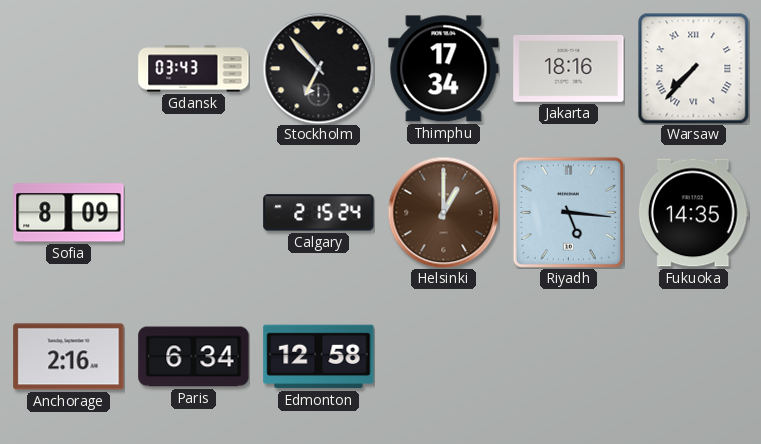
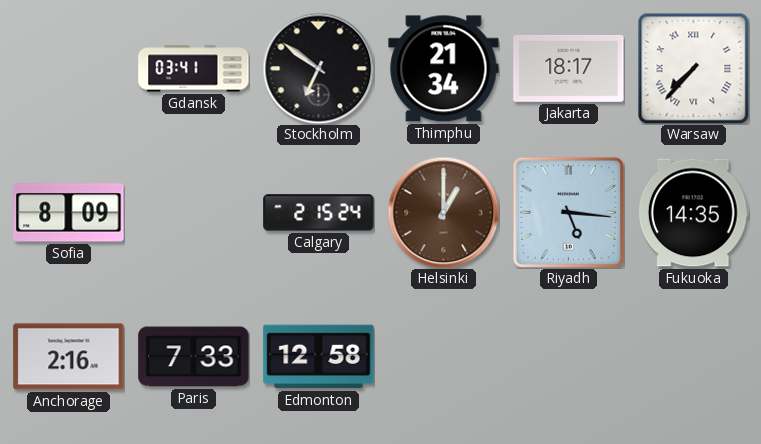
Gdansk: 03:43 -> 03:41 (194, 69)
Stockholm: 6:53 -> 6:51 (318, 68)
Thimphu: 17:34 -> 21:34 (444, 69)
Jakarta: 18:16 -> 18:17 (569, 68)
Paris: 6:34 -> 7:33 (194, 357)
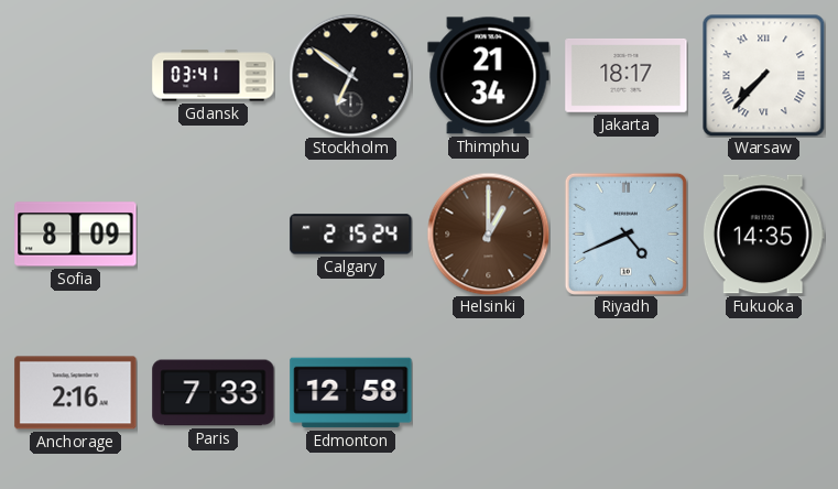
Riyadh: 5:16 -> 4:41 (625, 233)
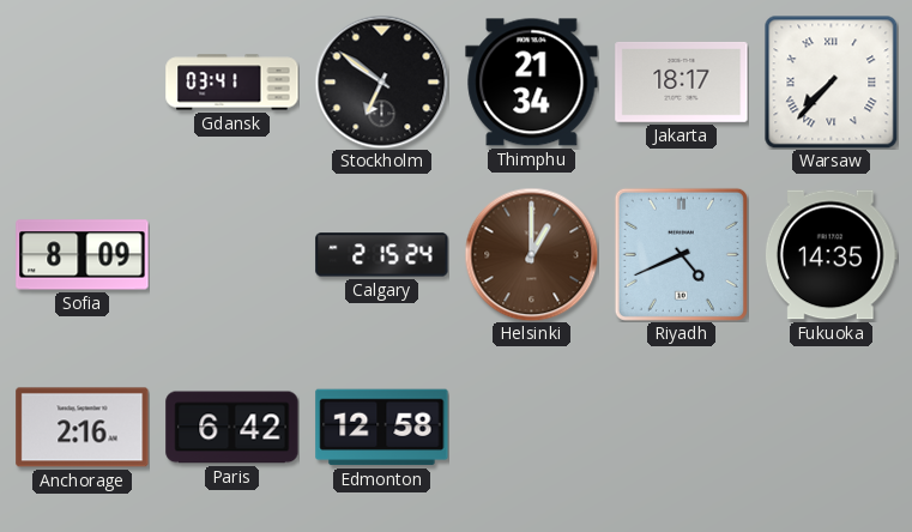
Paris: 7:33 -> 6:42 (232, 428)
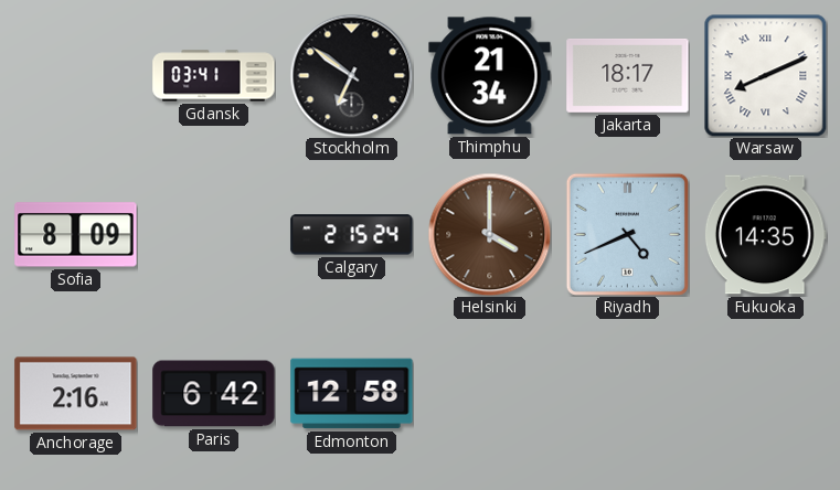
Warsaw: 7:37 -> 8:11 (765, 75)
Helsinki: 1:00 -> 4:00 (489, 234)
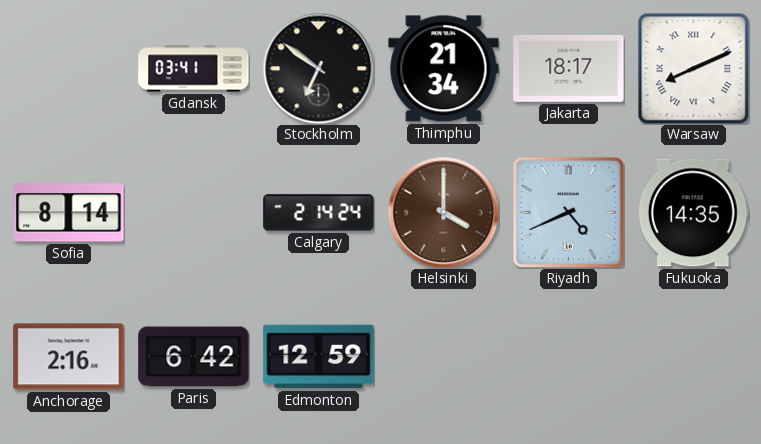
Sofia: 8:09 -> 8:14 (69, 213)
Calgary: 2:15 -> 2:14 (319, 213)
Edmonton: 12:58 -> 12:59 (319, 357)
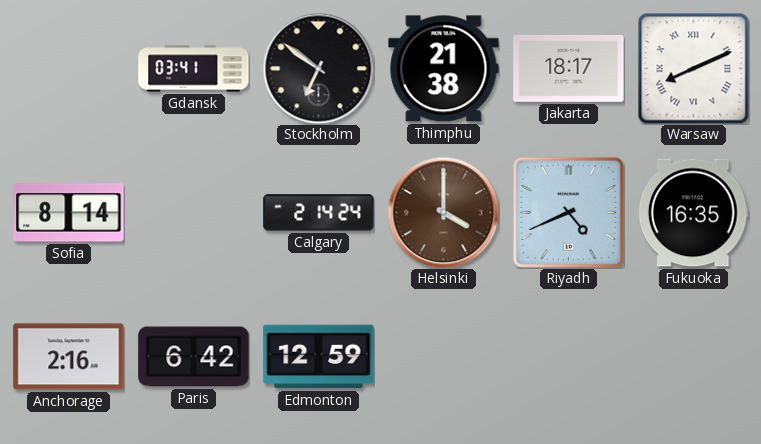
Thimphu: 21:34 -> 21:38 (444, 69)
Fukuoka: 14:35 -> 16:35 (693, 213)
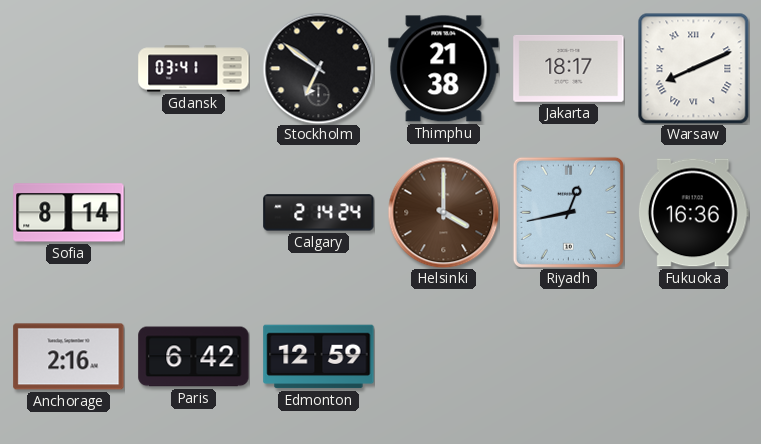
Riyadh: 4:41 -> 12:43 (568, 212)
Fukuoka: 16:35 -> 16:36 (693, 213)
